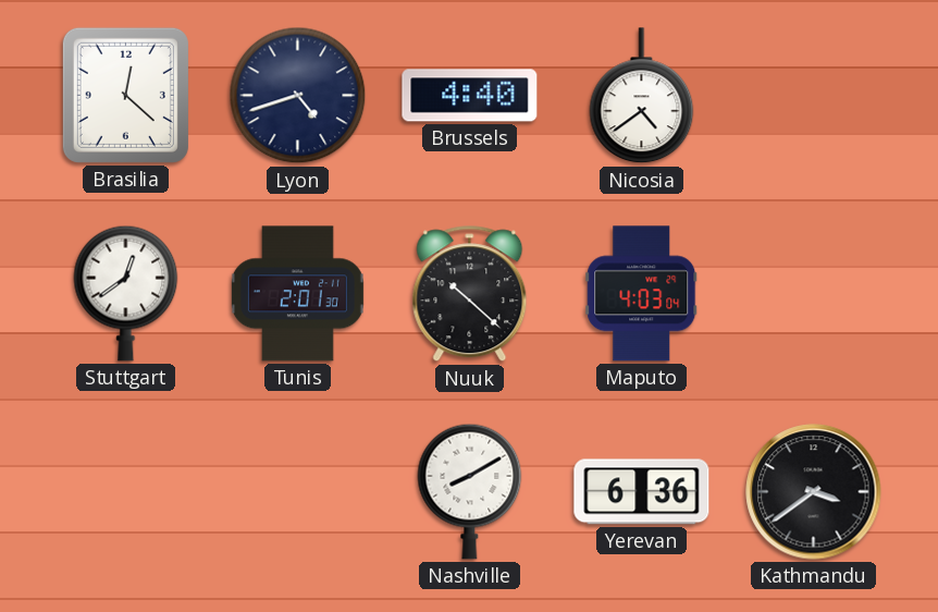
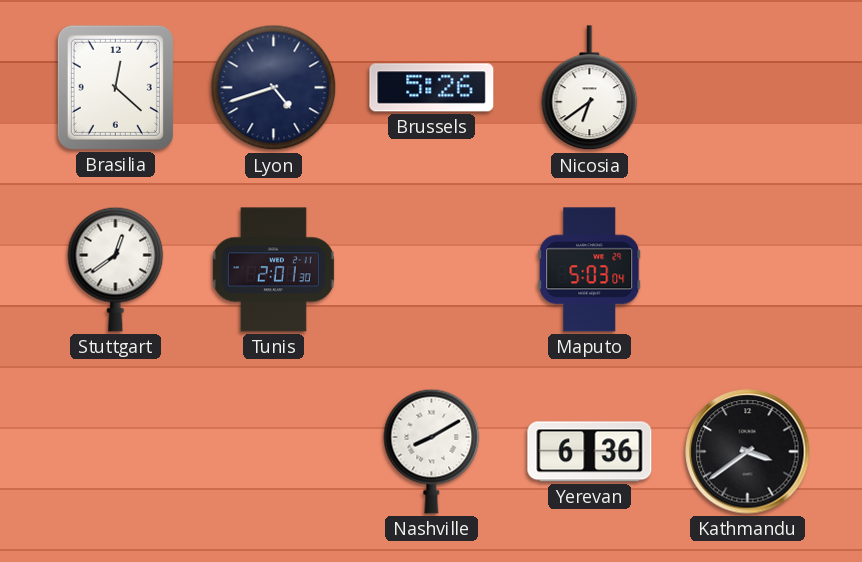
Brussels: 4:40 -> 5:26 (432, 88)
Nicosia: 4:39 -> 6:39 (590, 88)
Nuuk: 10:22 -> none (470, 294)
Maputo: 4:03 -> 5:03 (590, 270)
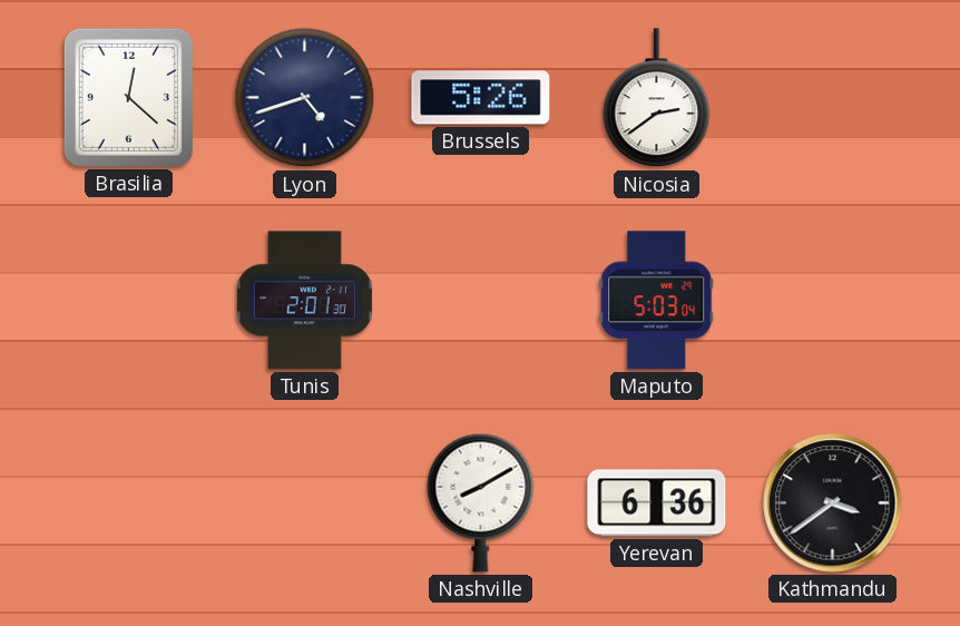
Nicosia: 6:39 -> 2:39 (657, 98)
Stuttgart: 12:39 -> none (116, 269)
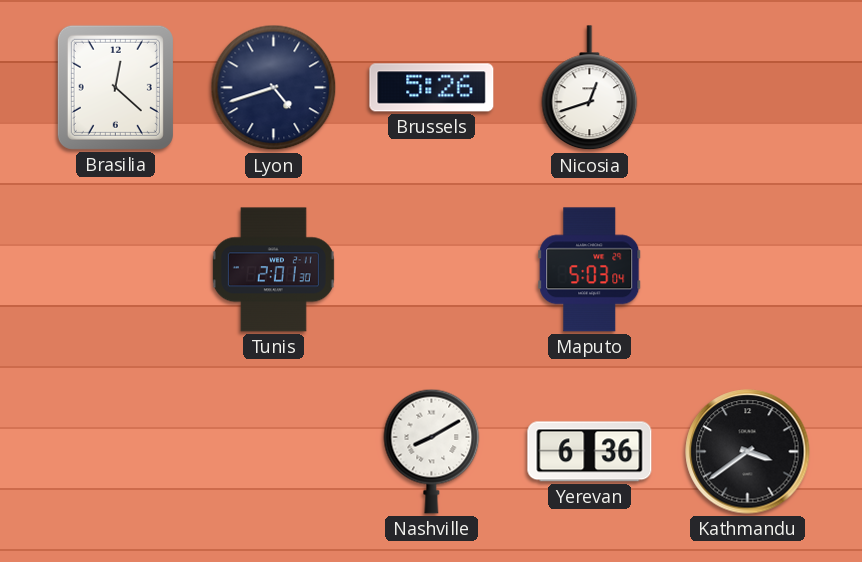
Nicosia: 2:39 -> 12:42 (590, 88)
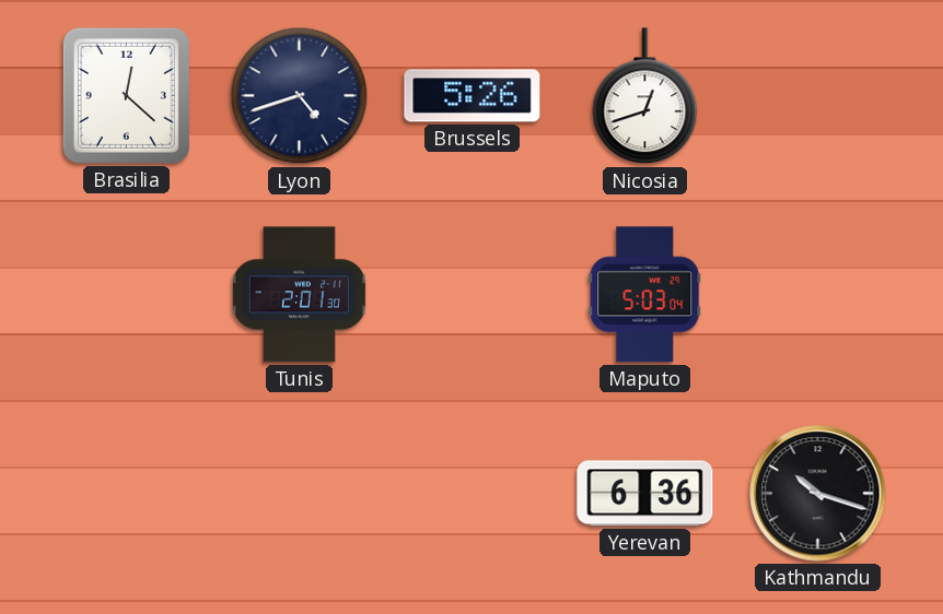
Nashville: 8:10 -> none (432, 451)
Kathmandu: 3:39 -> 10:18 (818, 494)
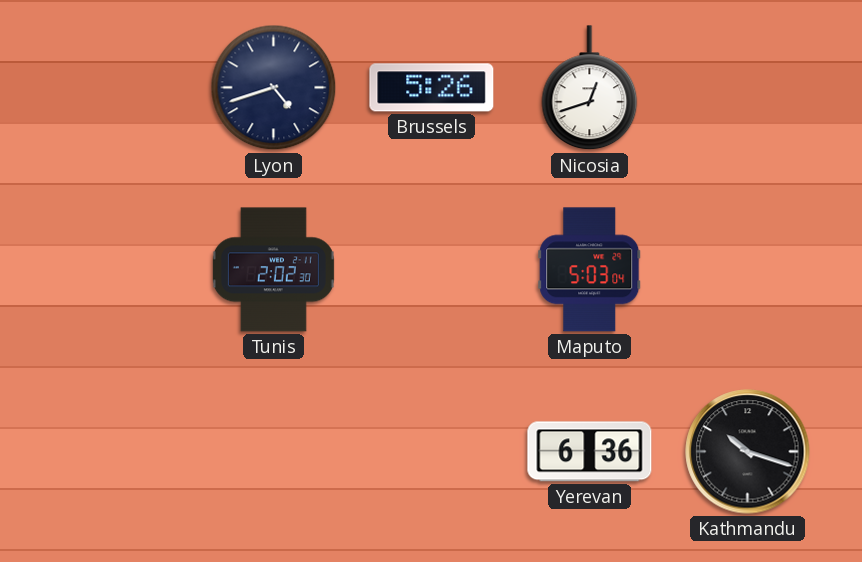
Brasilia: 12:22 -> none (126, 95)
Tunis: 2:01 -> 2:02 (273, 270)
